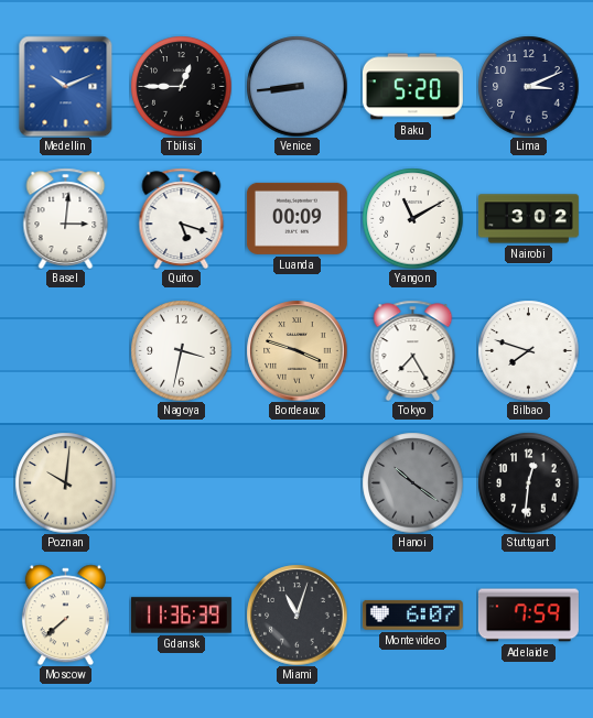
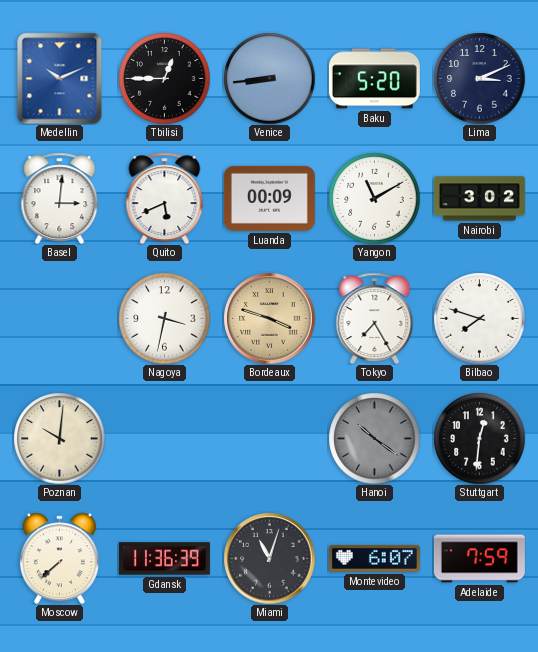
Quito: 5:18 -> 5:41 (165, 198)
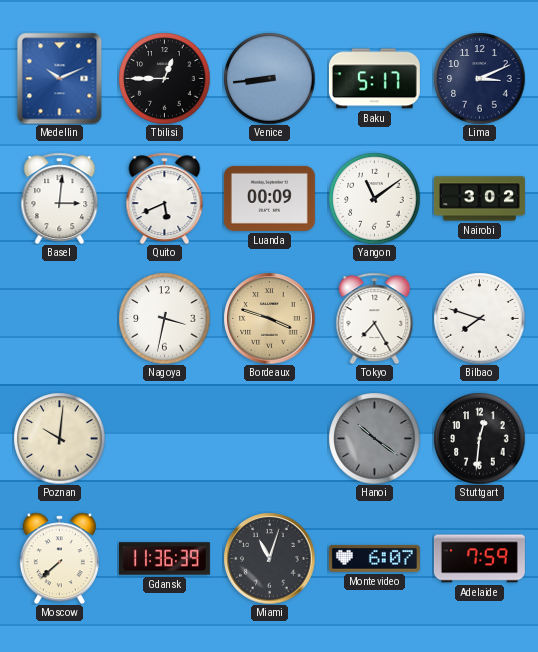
Baku: 5:20 -> 5:17 (374, 79)
Yangon: 11:10 -> 11:09 (374, 198)
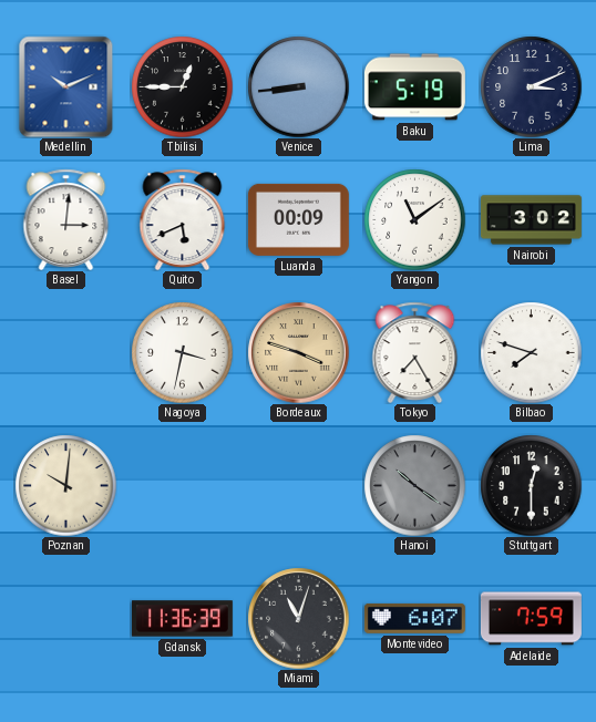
Baku: 5:17 -> 5:19 (414, 87)
Stuttgart: 12:31 -> 12:30 (531, 485)
Moscow: 7:38 -> none (59, 558)
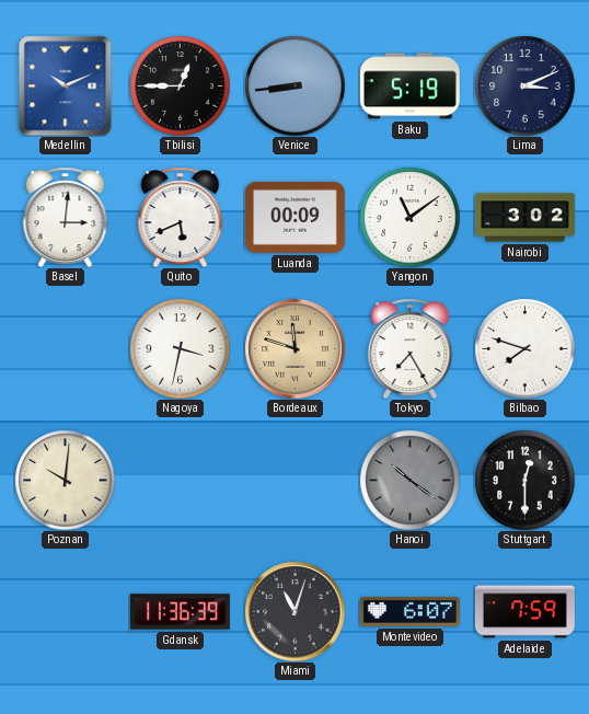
Bordeaux: 3:48 -> 11:48 (294, 348)
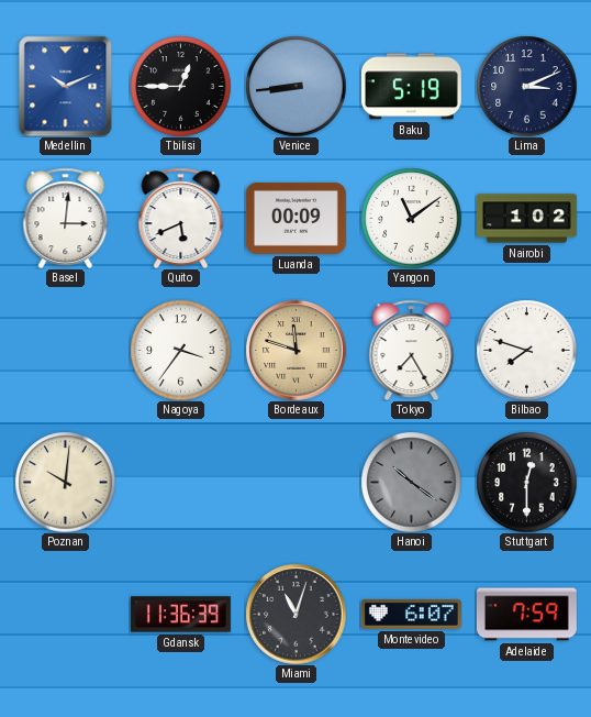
Nairobi: 3:02 -> 1:02 (526, 219)
Nagoya: 3:32 -> 3:36 (180, 350)
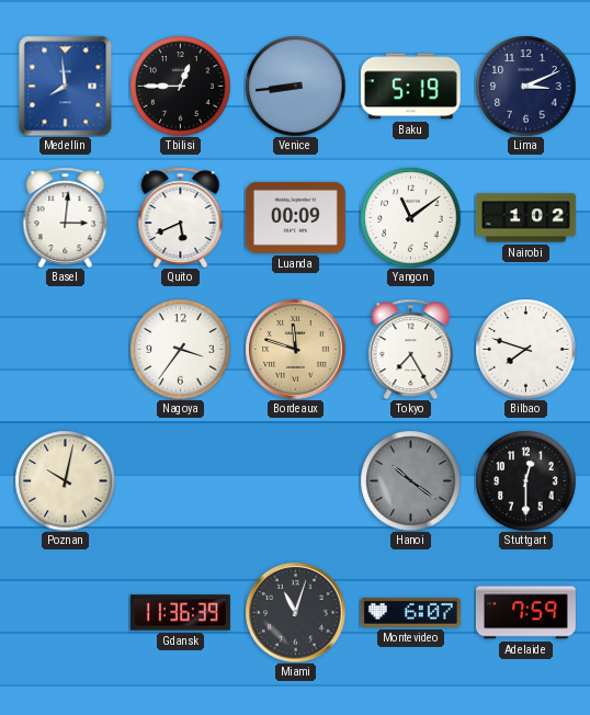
Medellin: 10:11 -> 7:59 (66, 86)
Poznan: 10:01 -> 10:02 (65, 480)
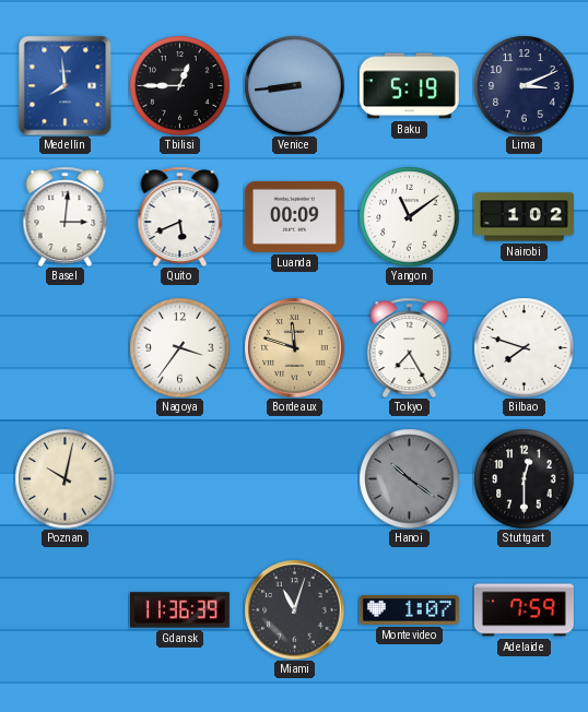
Montevideo: 6:07 -> 1:07 (409, 609)
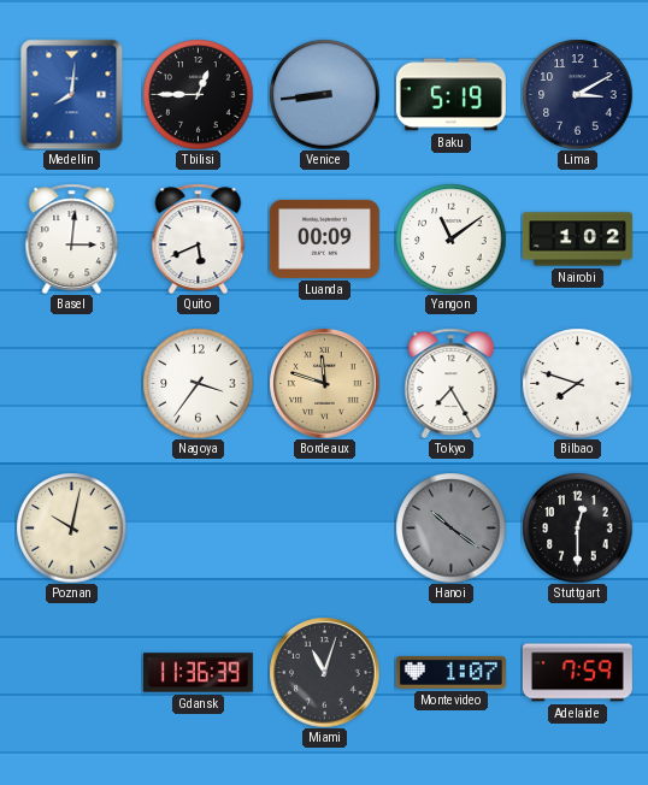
Medellin: 7:59 -> 8:01 (72, 94)
Lima: 3:11 -> 3:10 (577, 94)
